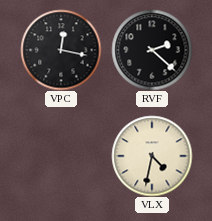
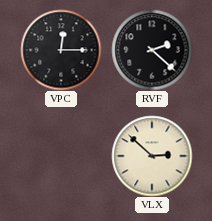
VPC: 12:17 -> 12:15 (61, 50)
VLX: 4:32 -> 2:52 (152, 156)
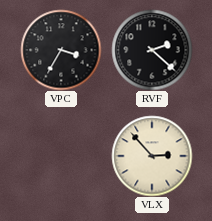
VPC: 12:15 -> 3:35 (61, 50)
VLX: 2:52 -> 2:53 (152, 156)
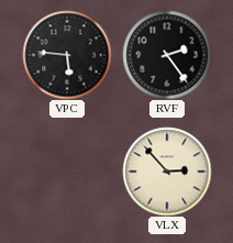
VPC: 3:35 -> 5:46 (67, 55)
RVF: 2:22 -> 2:24 (167, 55)
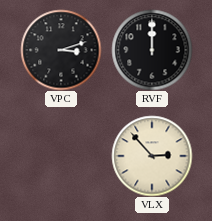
VPC: 5:46 -> 3:12 (61, 50)
RVF: 2:24 -> 12:00 (152, 50)
